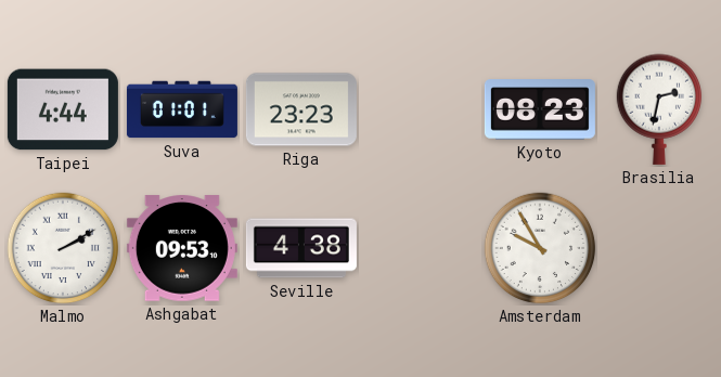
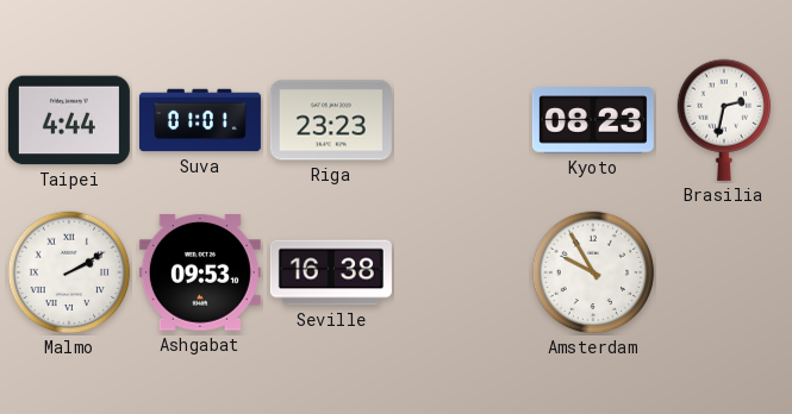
Seville: 4:38 -> 16:38 (331, 272)
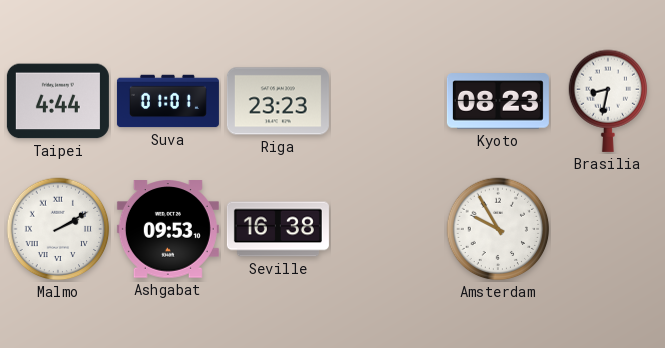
Brasilia: 2:32 -> 8:32 (608, 101)
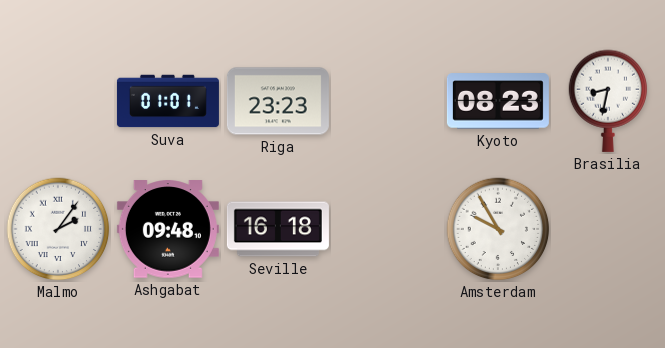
Taipei: 4:44 -> none (58, 101)
Malmo: 2:10 -> 2:06 (58, 229)
Ashgabat: 09:53 -> 09:48 (168, 229)
Seville: 16:38 -> 16:18 (278, 229)
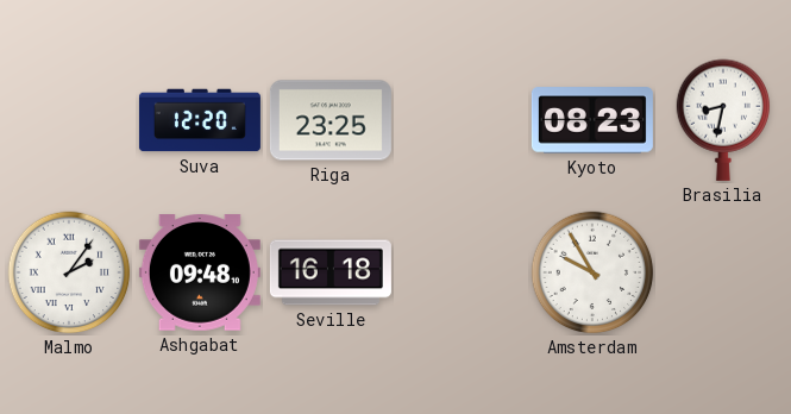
Suva: 01:01 -> 12:20 (200, 120)
Riga: 23:23 -> 23:25 (331, 120)
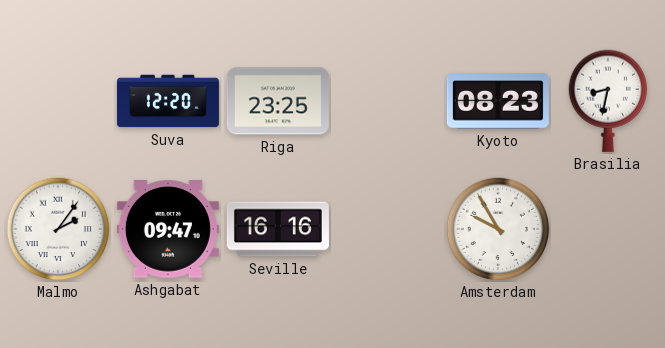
Ashgabat: 09:48 -> 09:47 (168, 229)
Seville: 16:18 -> 16:16 (278, 229)
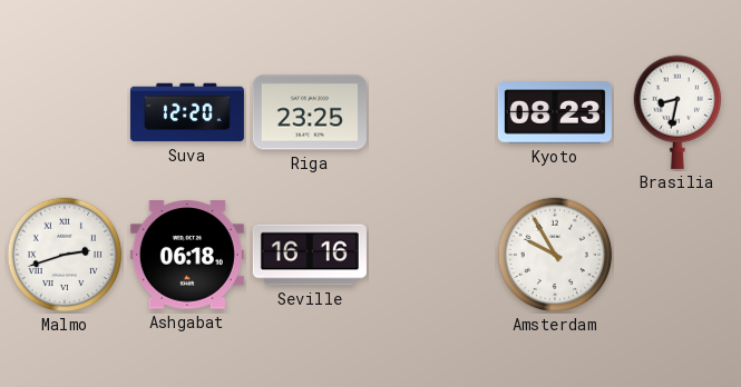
Malmo: 2:06 -> 2:42 (65, 255)
Ashgabat: 09:47 -> 06:18 (187, 255)
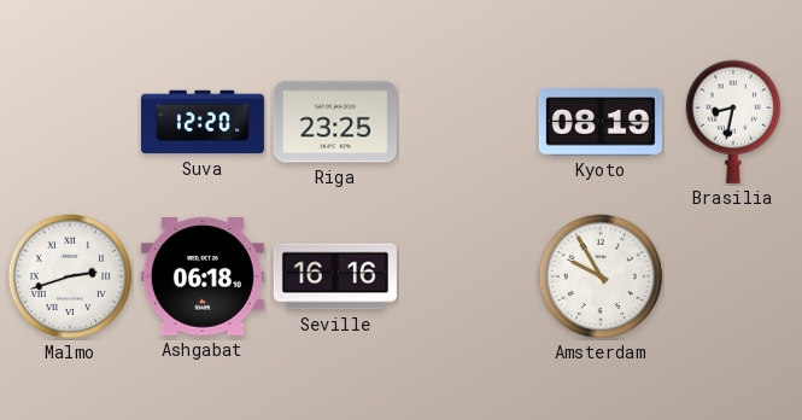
Kyoto: 08:23 -> 08:19 (601, 122)
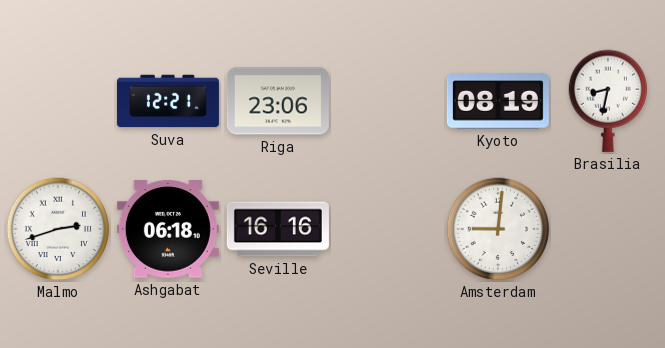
Suva: 12:20 -> 12:21 (168, 101)
Riga: 23:25 -> 23:06 (278, 101)
Amsterdam: 9:55 -> 9:01 (498, 229)
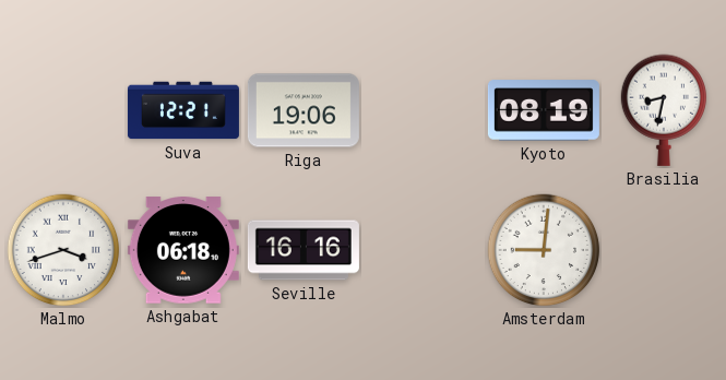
Riga: 23:06 -> 19:06 (304, 110)
Malmo: 2:42 -> 3:42 (63, 250)
